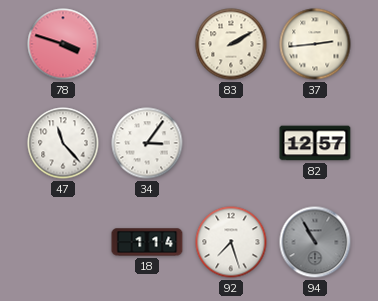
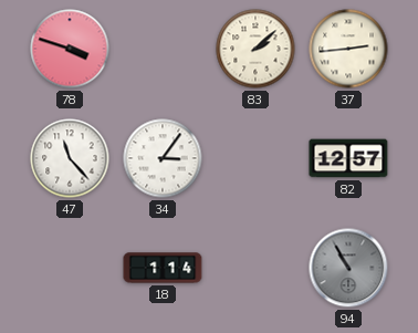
83: 2:10 -> 2:08 (255, 49)
92: 7:27 -> none (231, 242)
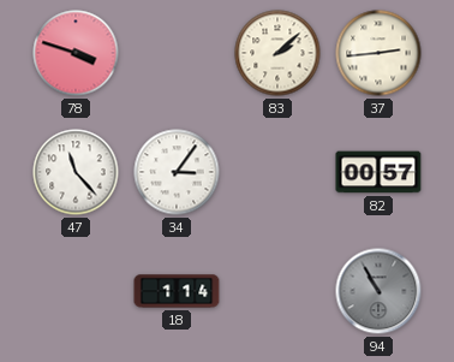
82: 12:57 -> 00:57 (378, 172)
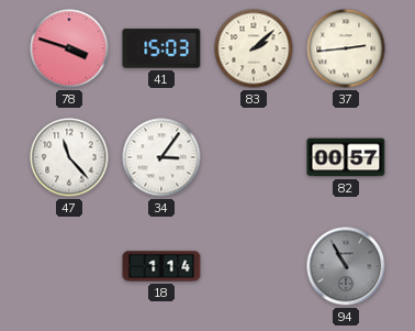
41: none -> 15:03 (161, 48)
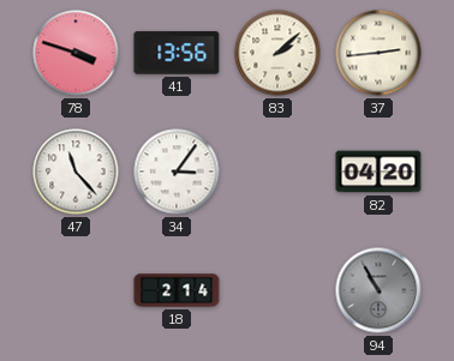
41: 15:03 -> 13:56 (177, 53)
82: 00:57 -> 04:20 (378, 172)
18: 1:14 -> 2:14 (177, 290)
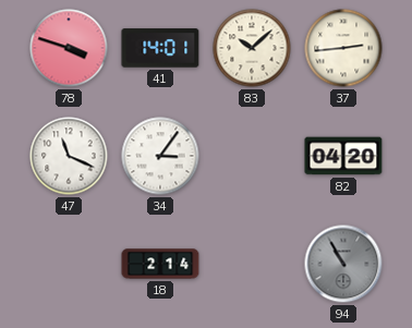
41: 13:56 -> 14:01 (160, 48)
83: 2:08 -> 10:08 (252, 48)
47: 11:23 -> 11:19 (69, 156)
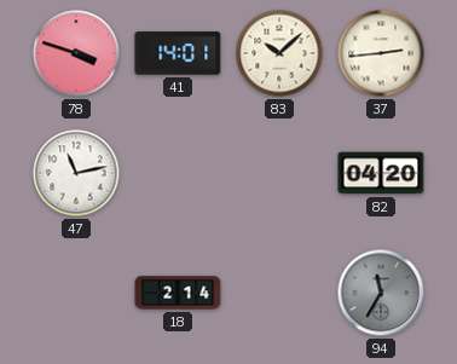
47: 11:19 -> 11:13 (76, 173)
34: 3:06 -> none (160, 156)
94: 10:55 -> 11:35 (381, 293)
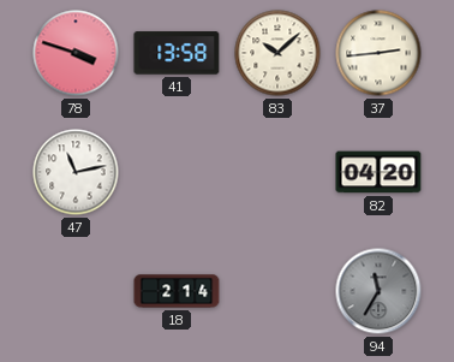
41: 14:01 -> 13:58 (177, 53)
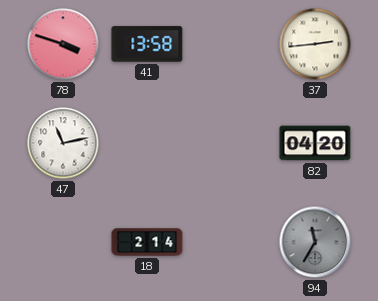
83: 10:08 -> none (277, 53)
